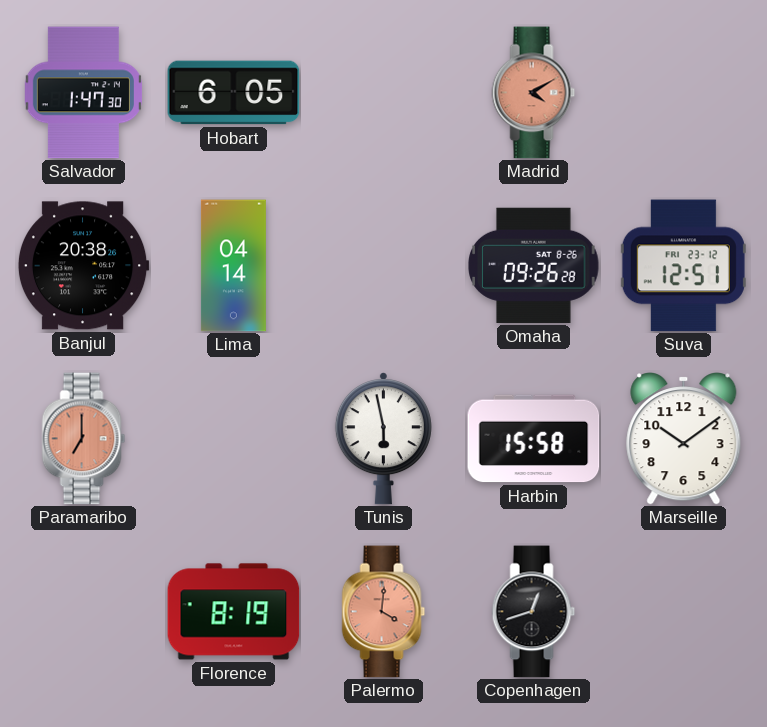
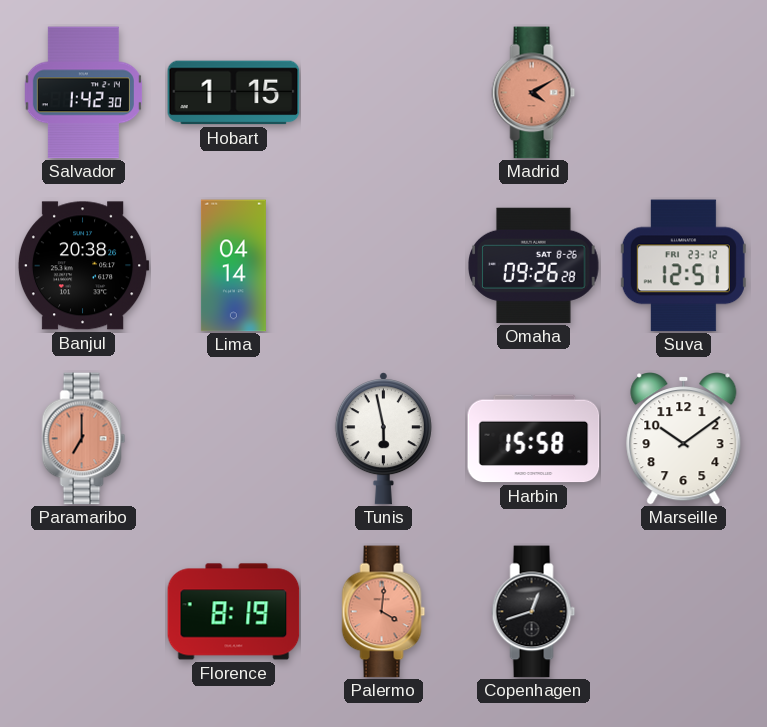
Salvador: 1:47 -> 1:42 (83, 93)
Hobart: 6:05 -> 1:15 (234, 93)
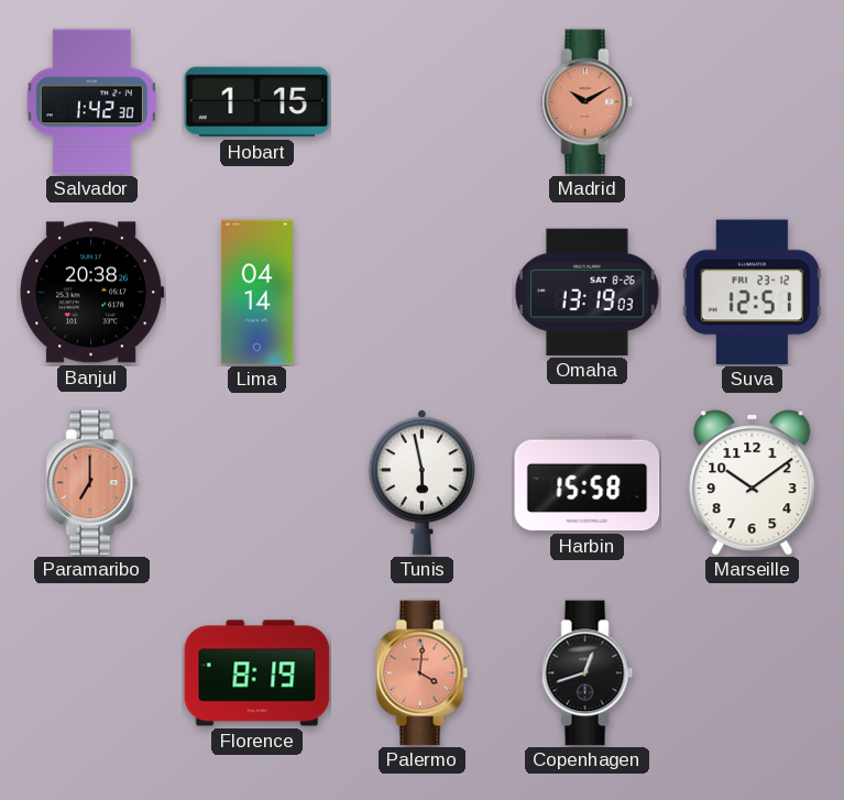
Madrid: 4:10 -> 10:10 (588, 102)
Omaha: 09:26 -> 13:19 (588, 292)
